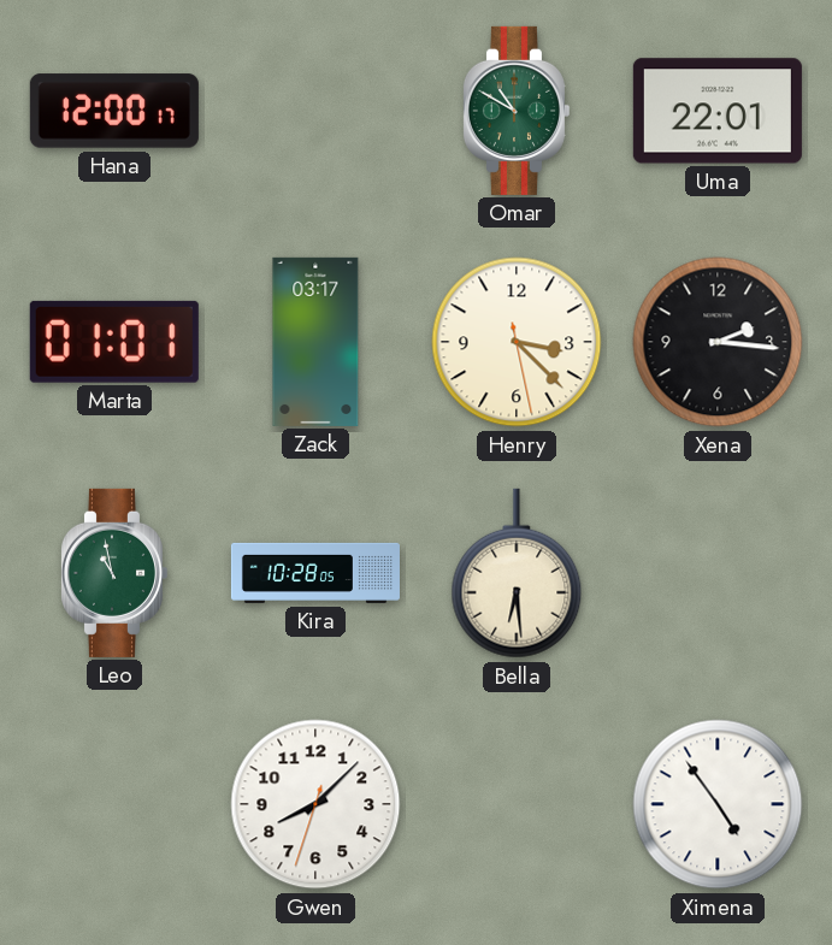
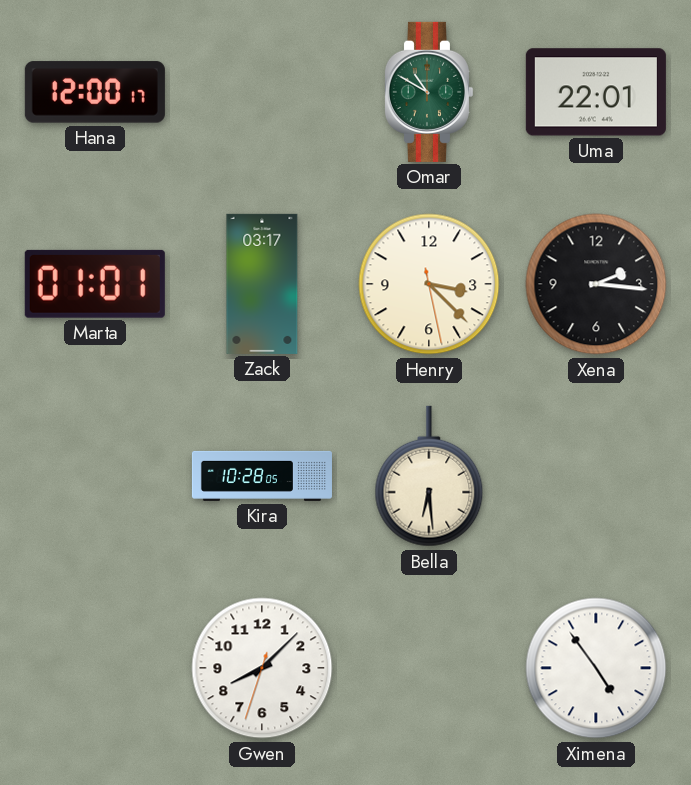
Leo: 10:58 -> none (113, 573)
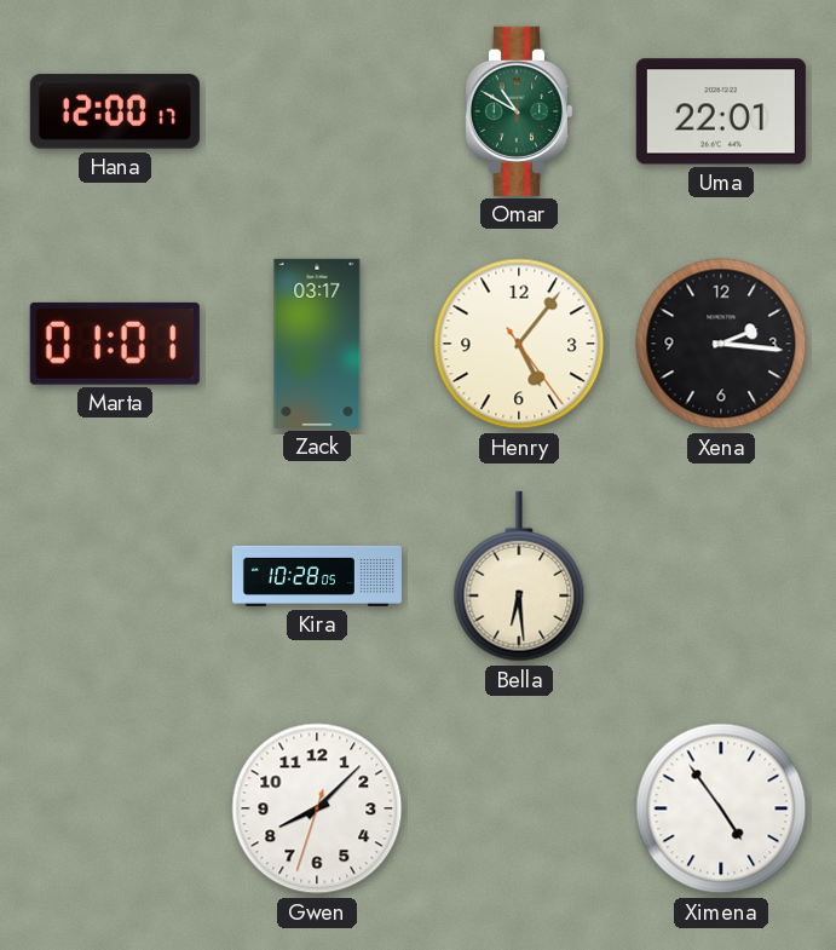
Henry: 3:22 -> 5:06 (519, 344)
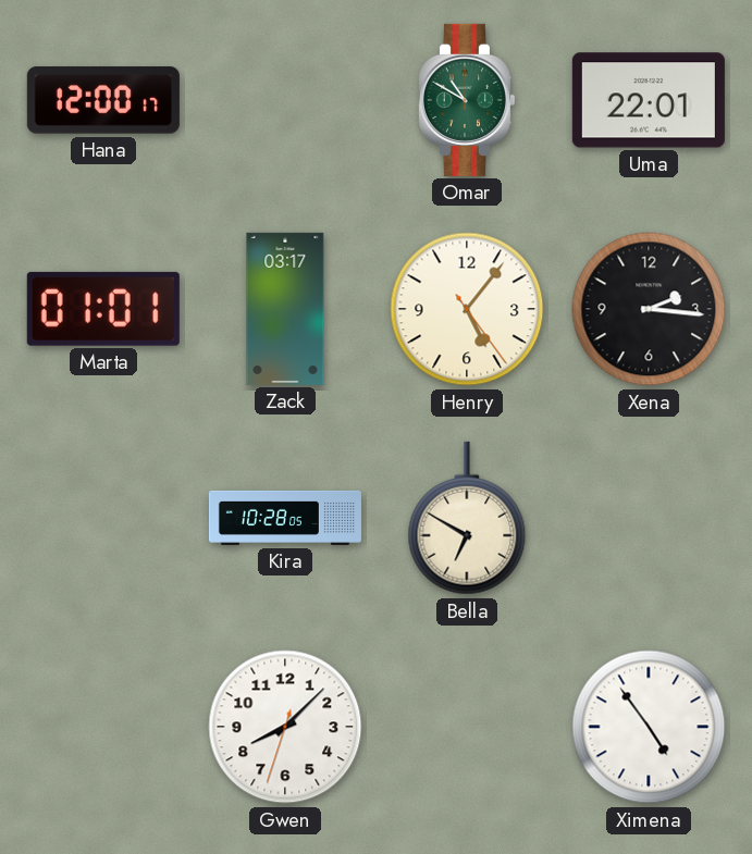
Bella: 6:29 -> 6:50 (467, 518)
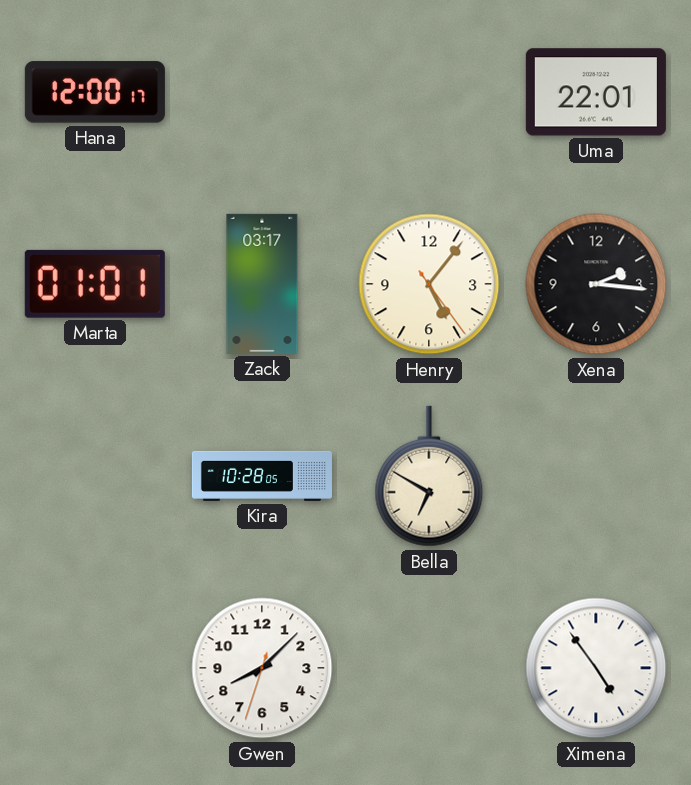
Omar: 10:50 -> none (466, 100)
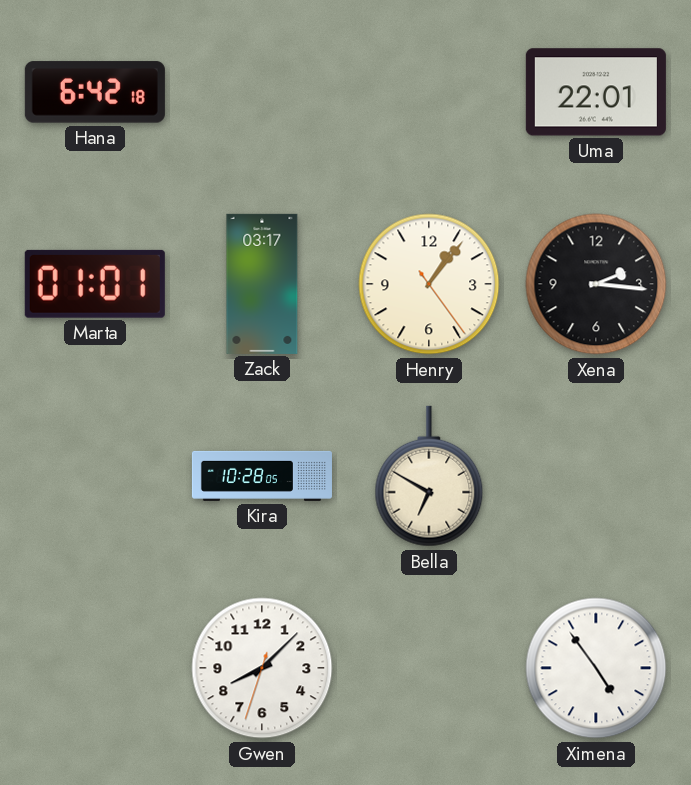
Hana: 12:00 -> 6:42 (95, 92)
Henry: 5:06 -> 1:06 (429, 284)
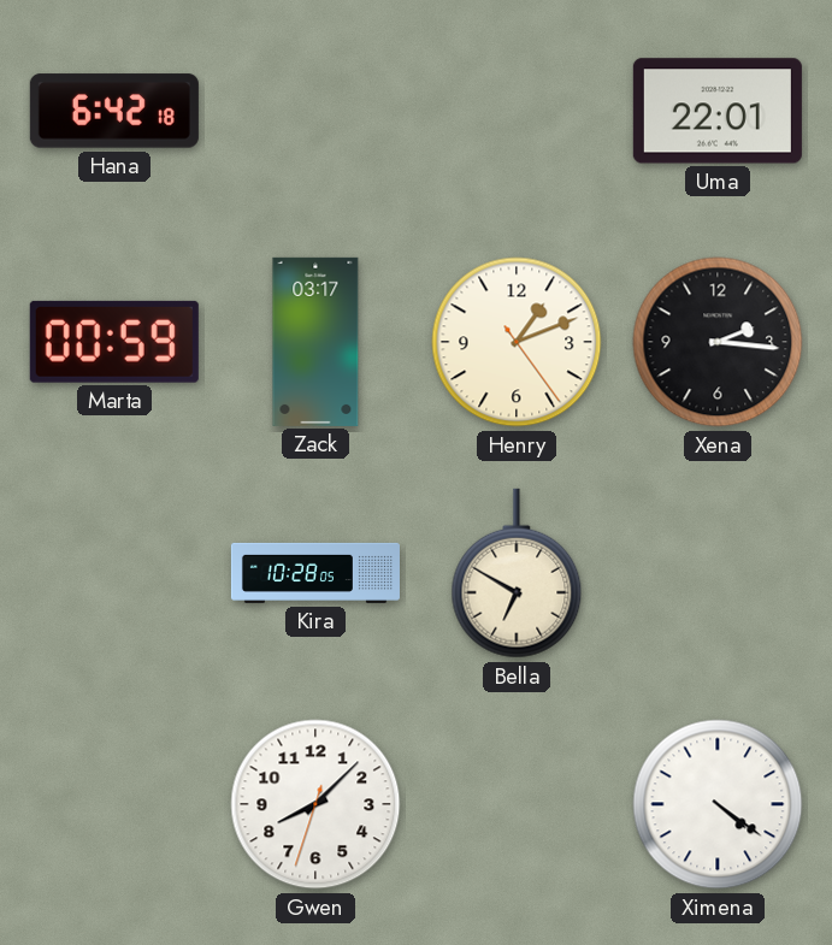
Marta: 01:01 -> 00:59 (114, 342)
Henry: 1:06 -> 1:11 (517, 342)
Ximena: 4:54 -> 4:21 (718, 804)
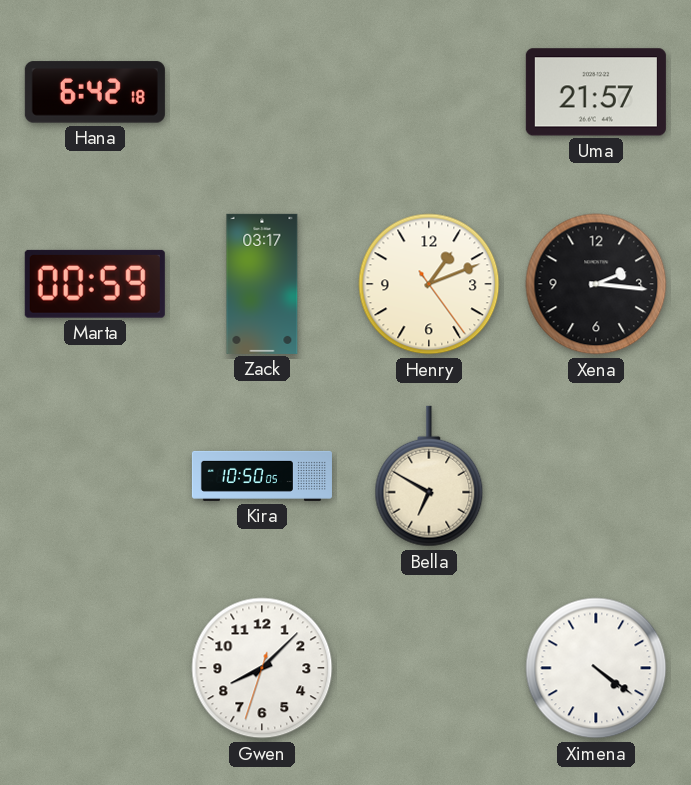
Uma: 22:01 -> 21:57 (596, 92)
Kira: 10:28 -> 10:50 (262, 476)
